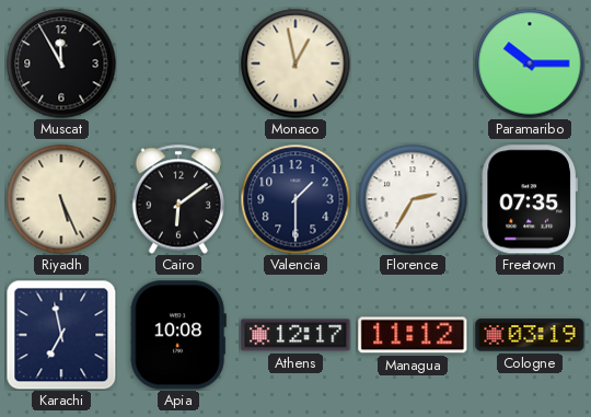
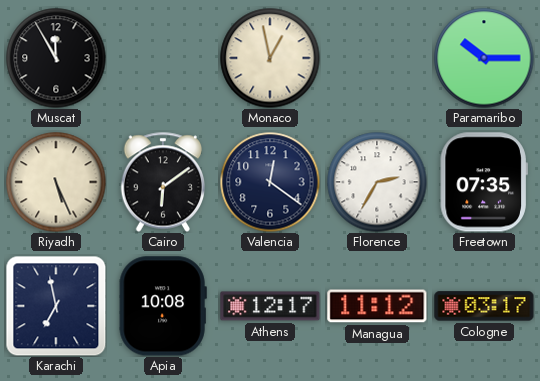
Valencia: 1:30 -> 12:21 (270, 182)
Cologne: 03:19 -> 03:17 (484, 306)
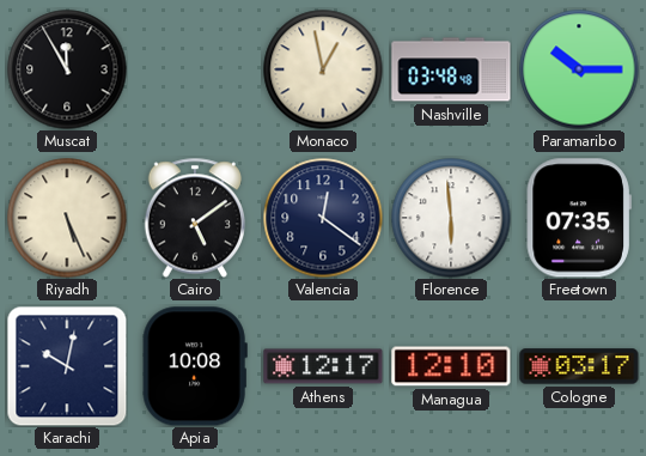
Nashville: none -> 03:48 (451, 69)
Cairo: 6:09 -> 5:09 (194, 218)
Florence: 2:35 -> 5:59 (451, 218)
Karachi: 6:58 -> 10:02 (67, 366)
Managua: 11:12 -> 12:10 (451, 366)
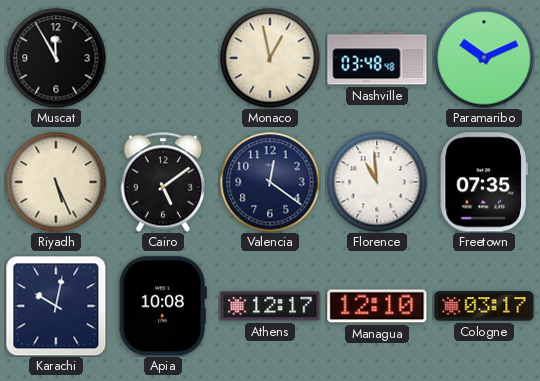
Paramaribo: 10:15 -> 10:11 (484, 58)
Florence: 5:59 -> 10:59 (377, 182)
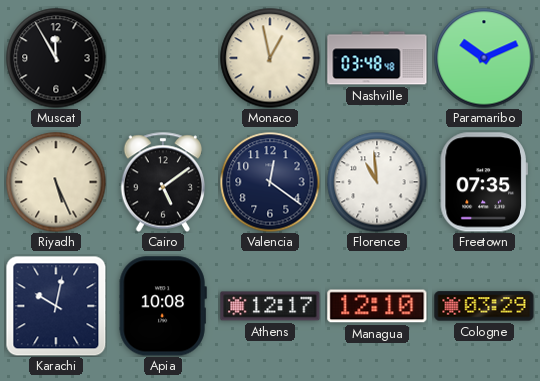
Cologne: 03:17 -> 03:29 (484, 306)
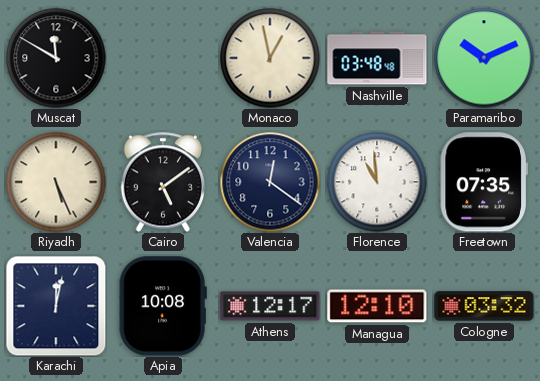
Muscat: 11:55 -> 11:50 (56, 58)
Karachi: 10:02 -> 12:02 (56, 306)
Cologne: 03:29 -> 03:32 (484, 306)
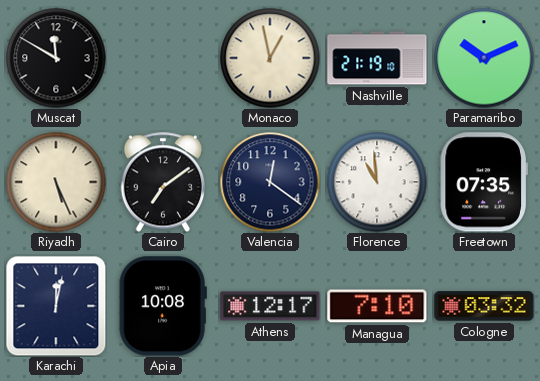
Nashville: 03:48 -> 21:19 (377, 58)
Cairo: 5:09 -> 7:09 (162, 182)
Managua: 12:10 -> 7:10 (377, 306)
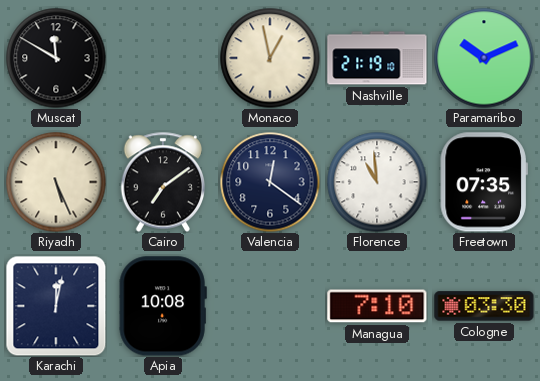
Athens: 12:17 -> none (270, 306)
Cologne: 03:32 -> 03:30 (484, 306)
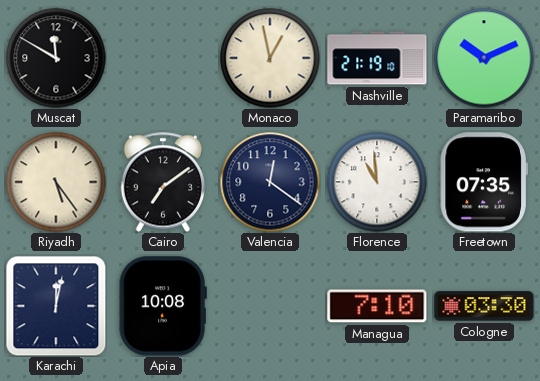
Riyadh: 5:26 -> 5:24 (56, 182)
